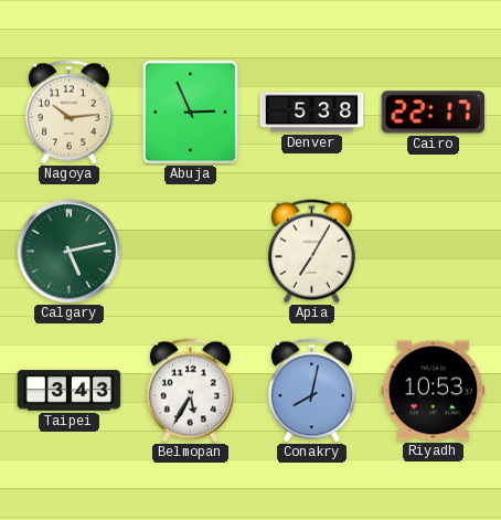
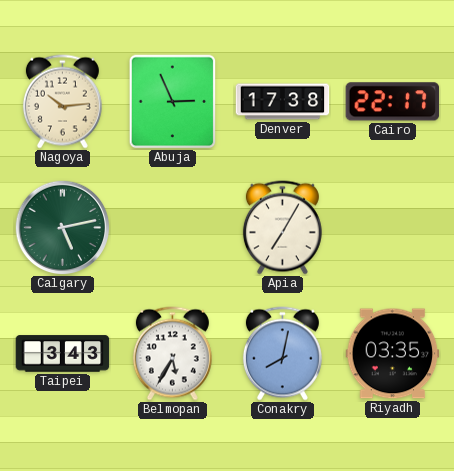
Denver: 5:38 -> 17:38 (283, 102)
Riyadh: 10:53 -> 03:35 (393, 354)
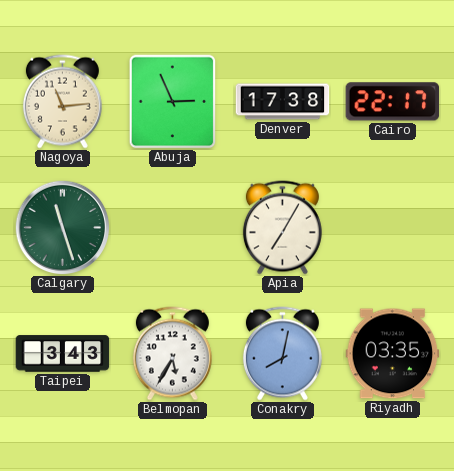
Nagoya: 10:14 -> 11:14 (62, 102)
Calgary: 5:13 -> 11:27 (62, 227)
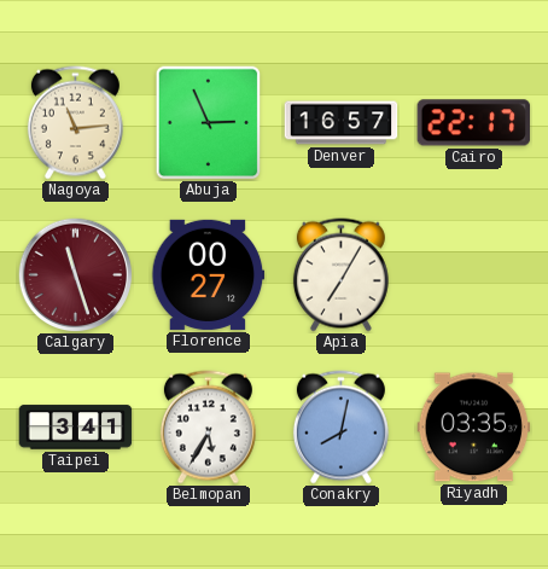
Denver: 17:38 -> 16:57 (342, 123)
Calgary dial: green -> burgundy (75, 274)
Florence: none -> 00:27 (209, 274)
Taipei: 3:43 -> 3:41 (76, 428)
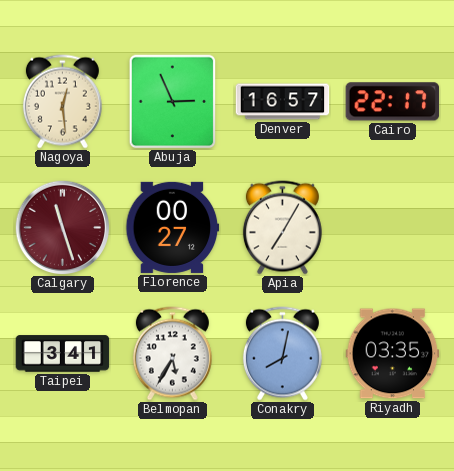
Nagoya: 11:14 -> 12:29 (62, 102)
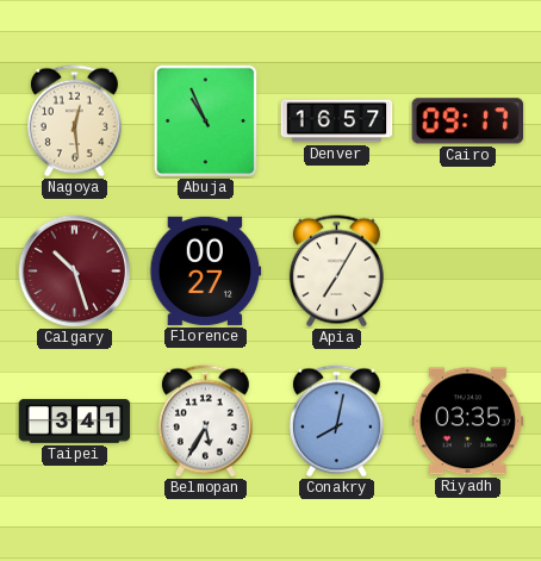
Abuja: 2:56 -> 10:56 (206, 121)
Cairo: 22:17 -> 09:17 (468, 121)
Calgary: 11:27 -> 10:27 (74, 270)
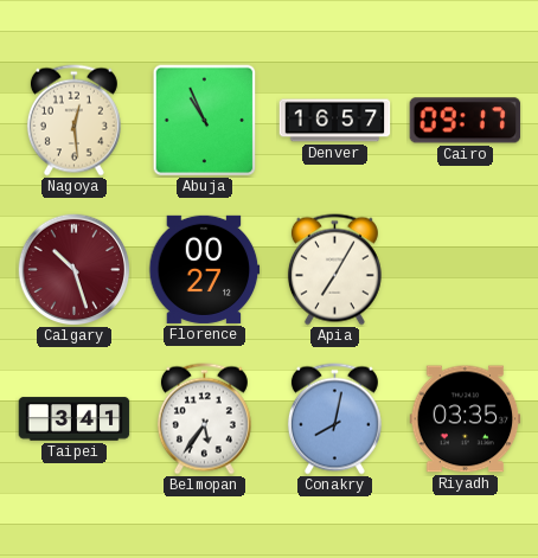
Belmopan: 5:35 -> 5:36 (204, 419)
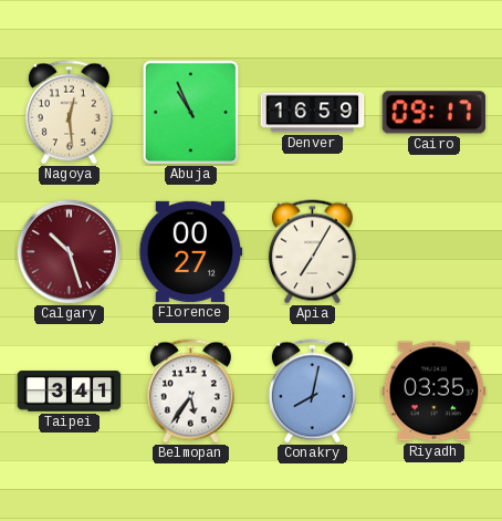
Denver: 16:57 -> 16:59 (313, 113)
